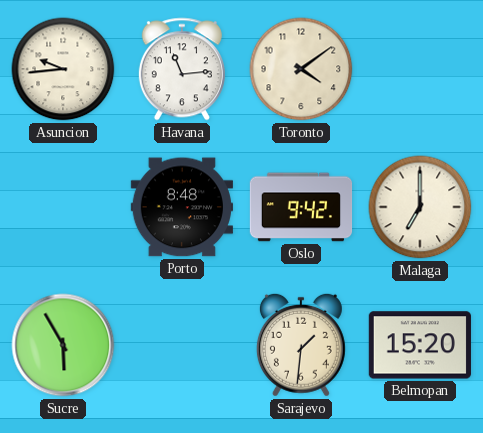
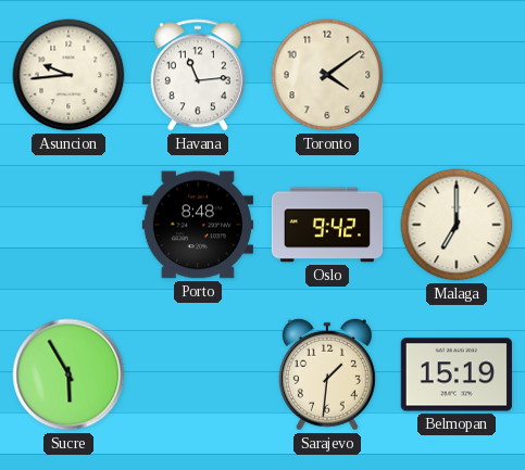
Belmopan: 15:20 -> 15:19 (457, 374)
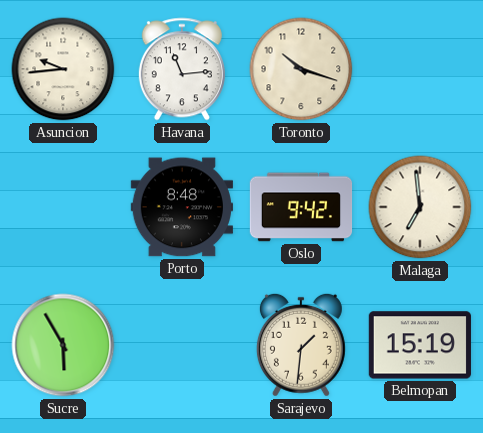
Toronto: 4:09 -> 10:18 (301, 69)
Malaga: 7:00 -> 6:59 (420, 207)
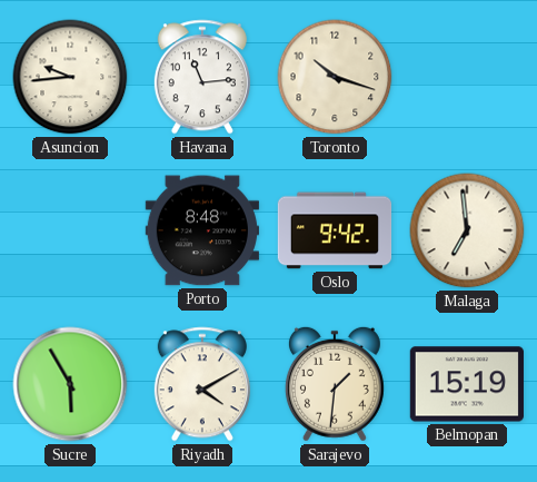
Riyadh: none -> 4:10 (202, 384)
